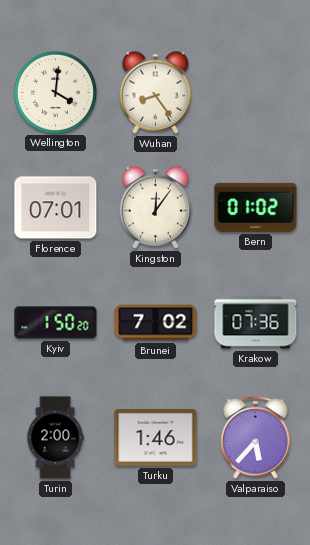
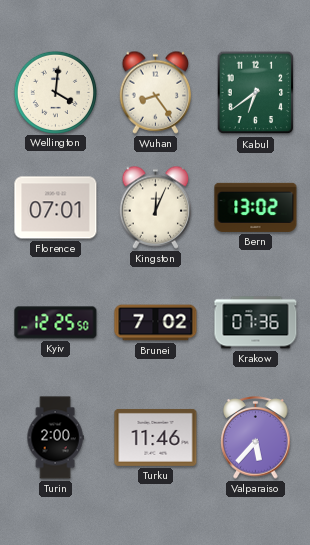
Kabul: none -> 6:39 (256, 93)
Kingston: 12:06 -> 12:04 (156, 207)
Bern: 01:02 -> 13:02 (256, 207)
Kyiv: 1:50 -> 12:25 (56, 323)
Turku: 1:46 -> 11:46 (156, 437)
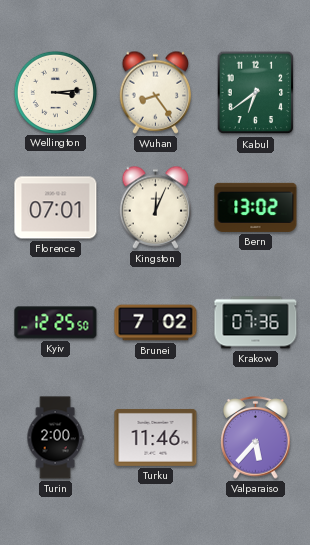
Wellington: 4:01 -> 3:14 (55, 92)
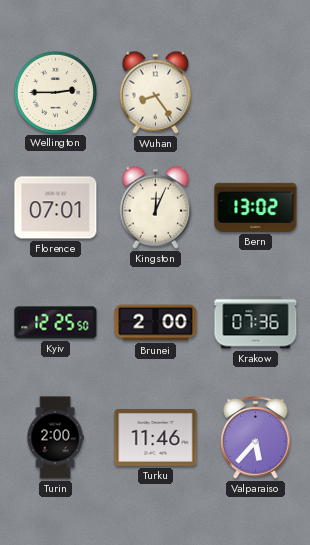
Wellington: 3:14 -> 2:45 (55, 92)
Kabul: 6:39 -> none (256, 93)
Brunei: 7:02 -> 2:00 (156, 323)
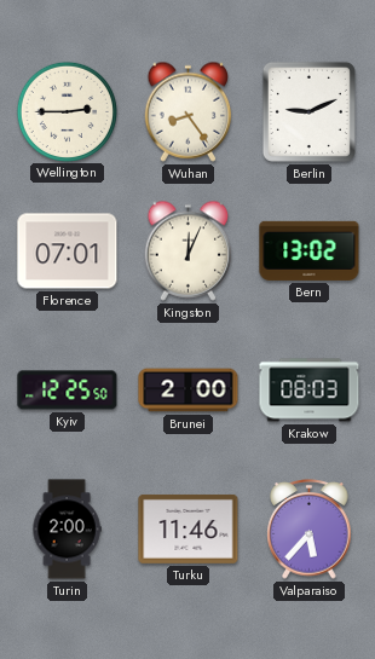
Berlin: none -> 9:11 (308, 111)
Krakow: 07:36 -> 08:03 (310, 391)
